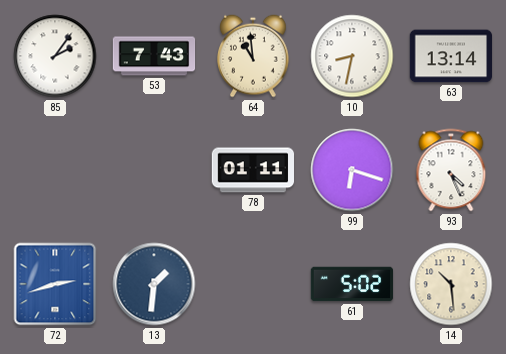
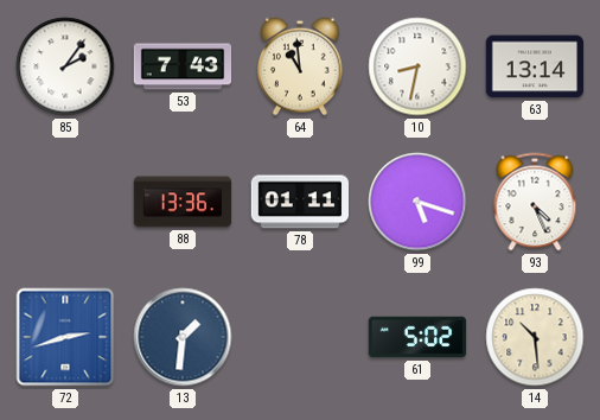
88: none -> 13:36 (183, 202)
99: 6:18 -> 5:18 (417, 202)
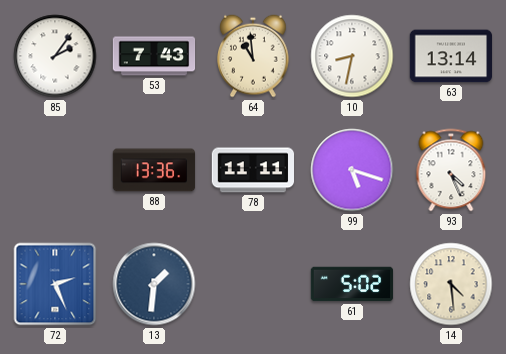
78: 01:11 -> 11:11 (253, 170)
72: 2:42 -> 2:26 (55, 284)
14: 10:29 -> 4:29 (451, 284)
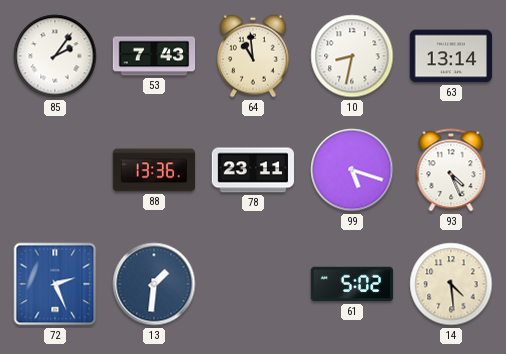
78: 11:11 -> 23:11 (253, 170)
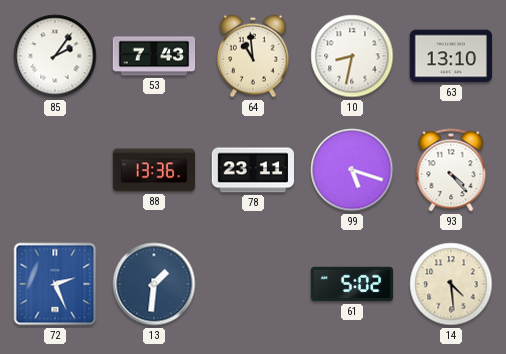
63: 13:14 -> 13:10 (451, 56)
93: 4:26 -> 4:23 (451, 170)
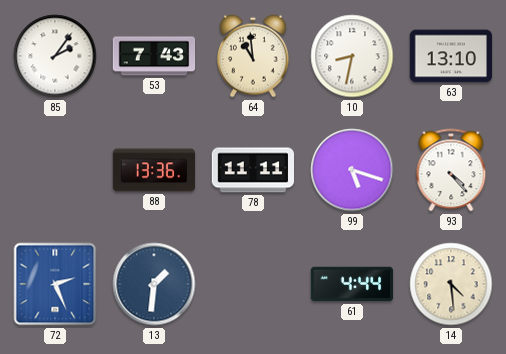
78: 23:11 -> 11:11 (253, 170)
61: 5:02 -> 4:44 (352, 284)
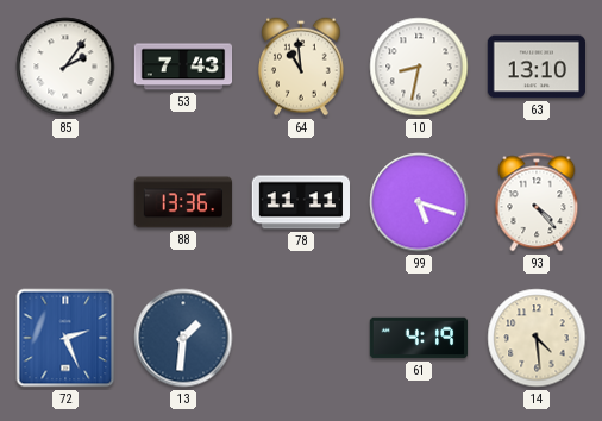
61: 4:44 -> 4:19 (419, 338)
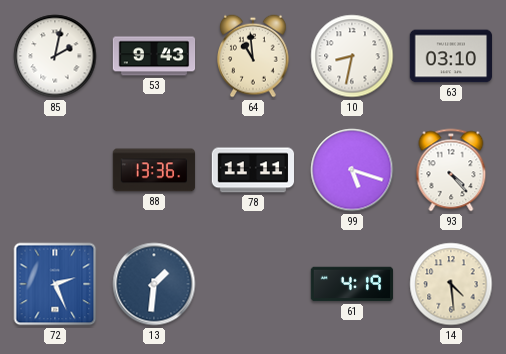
85: 2:06 -> 2:02 (55, 56)
53: 7:43 -> 9:43 (154, 56)
63: 13:10 -> 03:10 (451, 56)
